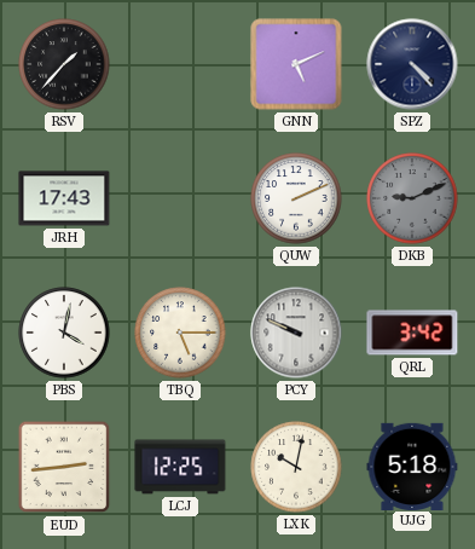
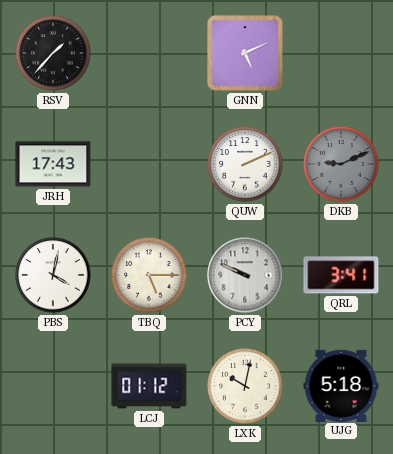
SPZ: 4:23 -> none (412, 64)
QRL: 3:42 -> 3:41 (341, 275)
EUD: 2:44 -> none (64, 467)
LCJ: 12:25 -> 01:12 (149, 386)
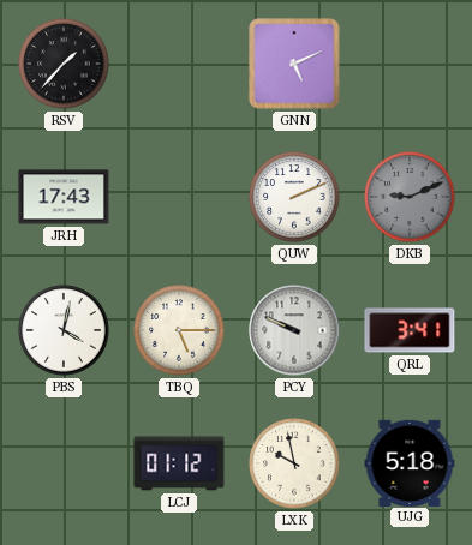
LXK: 10:02 -> 9:58 (294, 463)
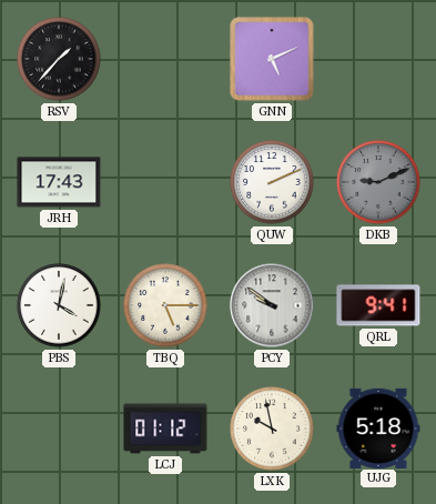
PCY: 9:49 -> 9:51 (272, 305)
QRL: 3:41 -> 9:41 (378, 305)
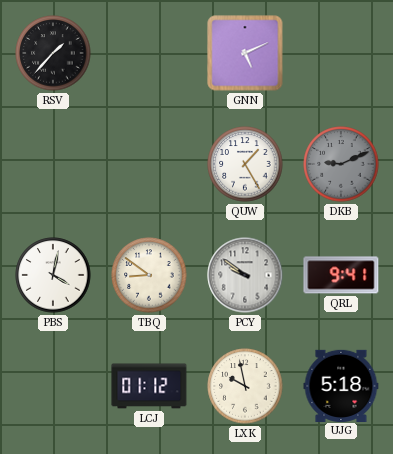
JRH: 17:43 -> none (59, 182)
QUW: 2:11 -> 1:25 (245, 164)
TBQ: 5:15 -> 8:51 (149, 275)
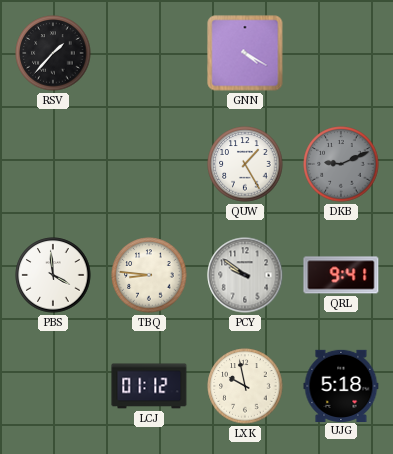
GNN: 5:11 -> 4:20 (245, 53)
PBS: 4:02 -> 3:59 (53, 275)
TBQ: 8:51 -> 8:46 (149, 275)
